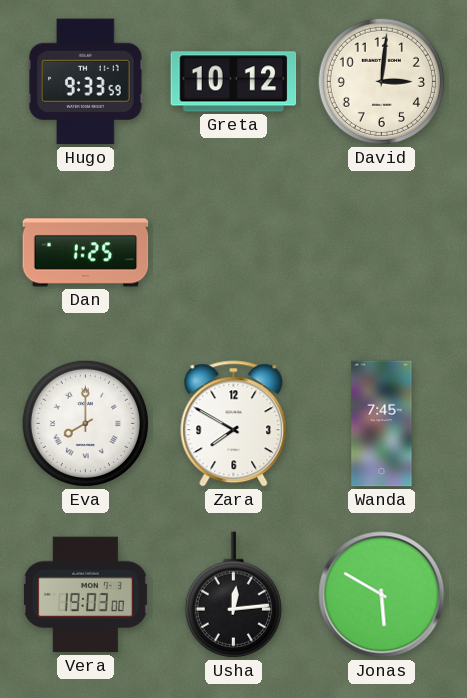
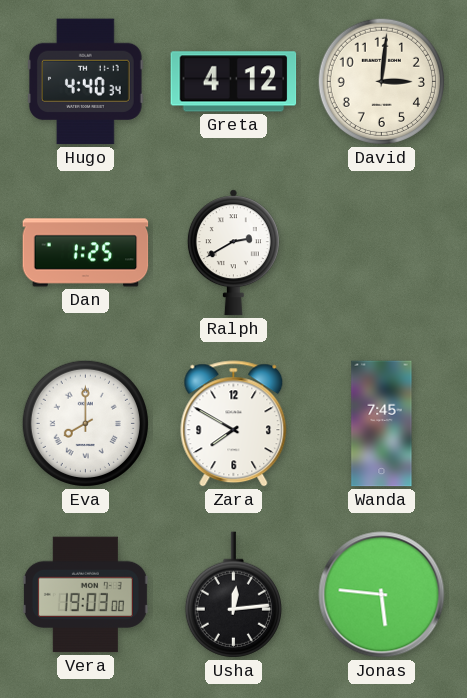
Hugo: 9:33 -> 4:40 (85, 82)
Greta: 10:12 -> 4:12 (234, 82)
Ralph: none -> 2:40 (233, 253)
Jonas: 5:50 -> 5:46 (382, 595)
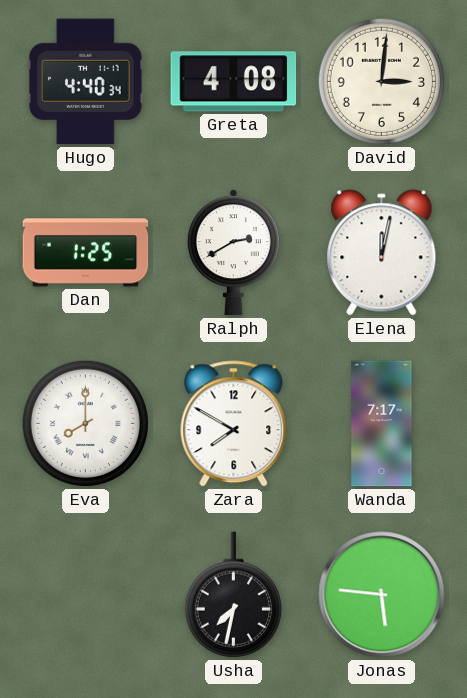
Greta: 4:12 -> 4:08 (234, 82)
Elena: none -> 12:02 (382, 253)
Wanda: 7:45 -> 7:17 (382, 424)
Vera: 19:03 -> none (85, 595)
Usha: 12:14 -> 7:32 (233, 595)
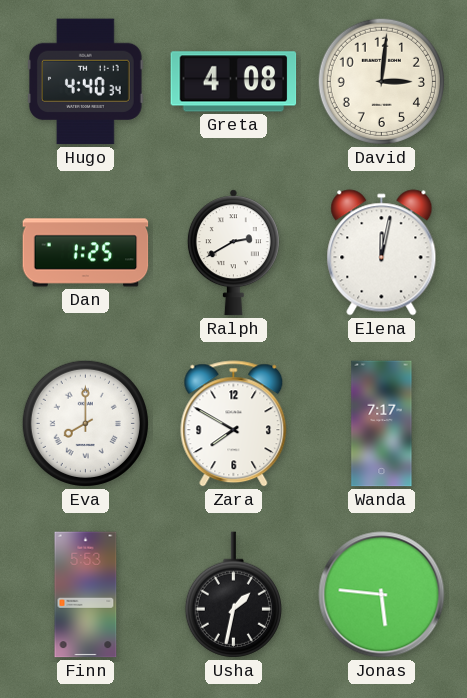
Finn: none -> 5:53 (86, 595)
Usha: 7:32 -> 1:32 (233, 595)
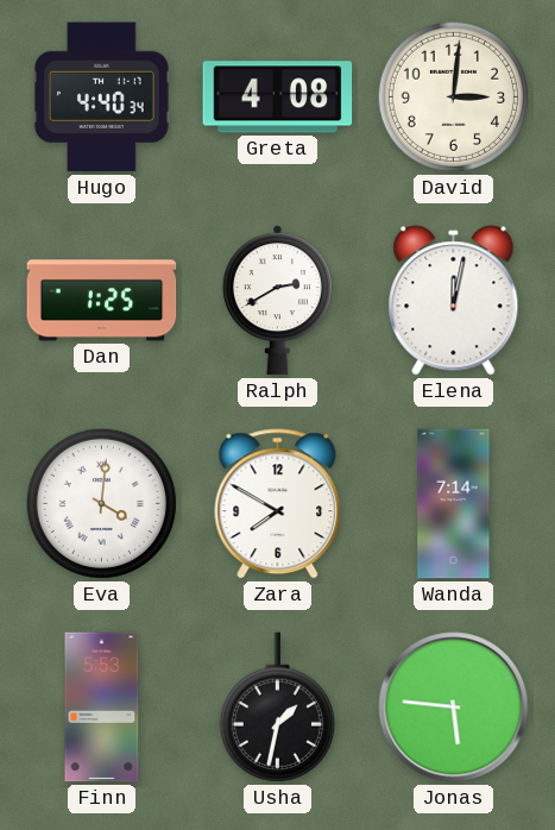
Eva: 8:00 -> 4:01 (101, 503)
Wanda: 7:17 -> 7:14 (454, 504)
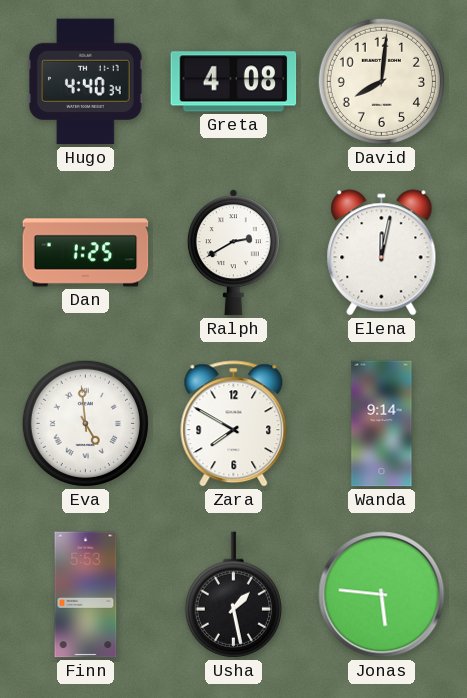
David: 3:01 -> 8:01 (381, 81)
Eva: 4:01 -> 4:59 (85, 423)
Wanda: 7:14 -> 9:14 (382, 424)
Usha: 1:32 -> 1:28 (233, 595)
